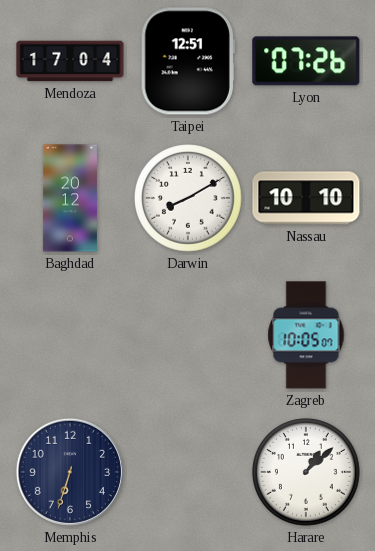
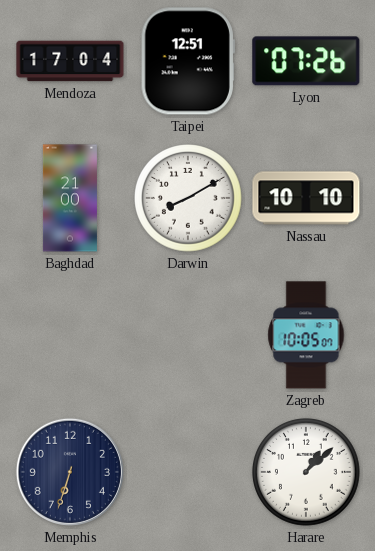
Baghdad: 20:12 -> 21:00 (70, 198)
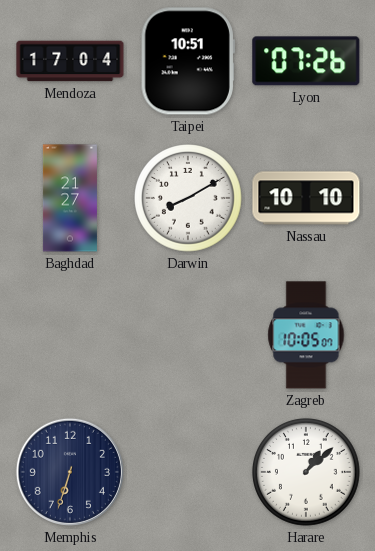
Taipei: 12:51 -> 10:51 (188, 61)
Baghdad: 21:00 -> 21:27 (70, 198)
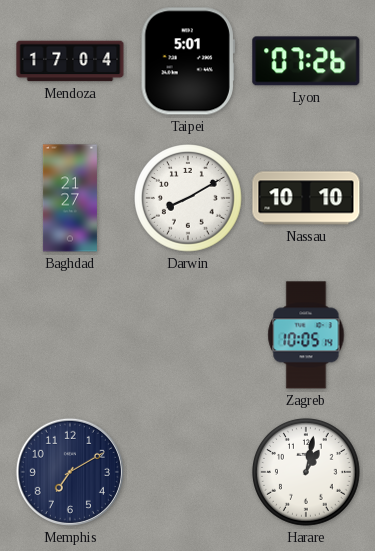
Taipei: 10:51 -> 5:01 (188, 61)
Zagreb: 10:05:07 -> 10:05:14 (306, 335)
Memphis: 6:33 -> 7:10 (70, 472)
Harare: 1:08 -> 1:02 (306, 472)
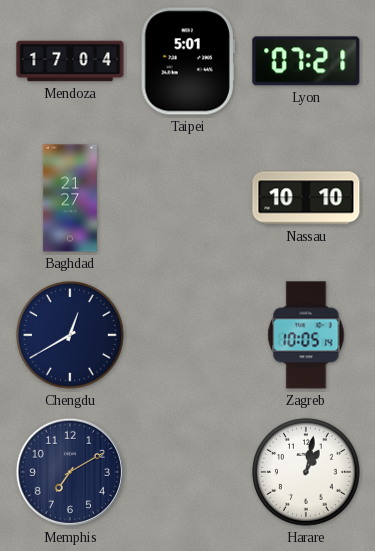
Lyon: 07:26 -> 07:21 (306, 61)
Darwin: 8:10 -> none (188, 198)
Chengdu: none -> 12:40 (70, 335)
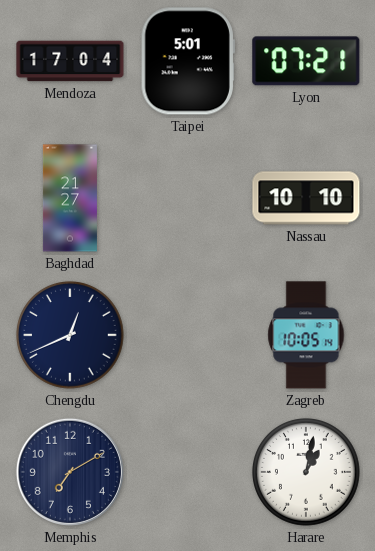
Chengdu: 12:40 -> 12:41 (70, 335)
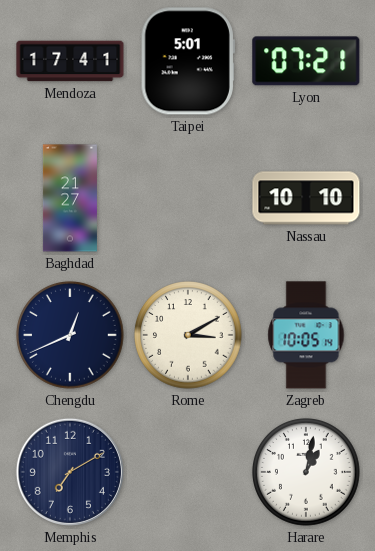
Mendoza: 17:04 -> 17:41 (70, 61)
Rome: none -> 3:10 (188, 335)
